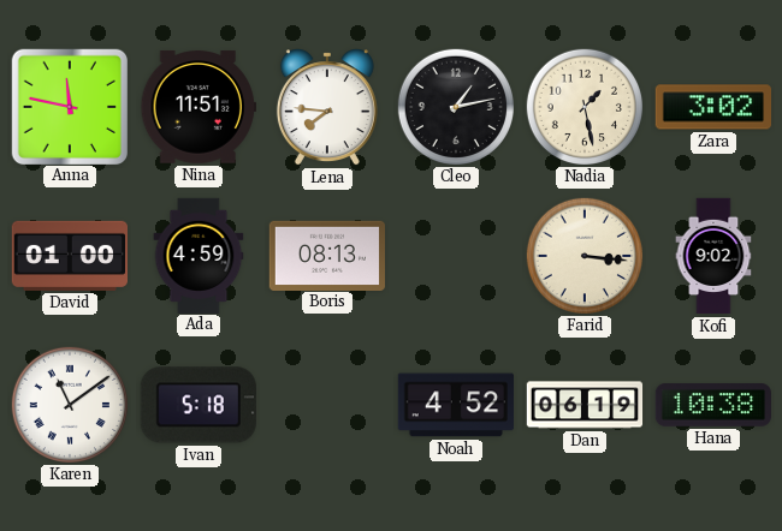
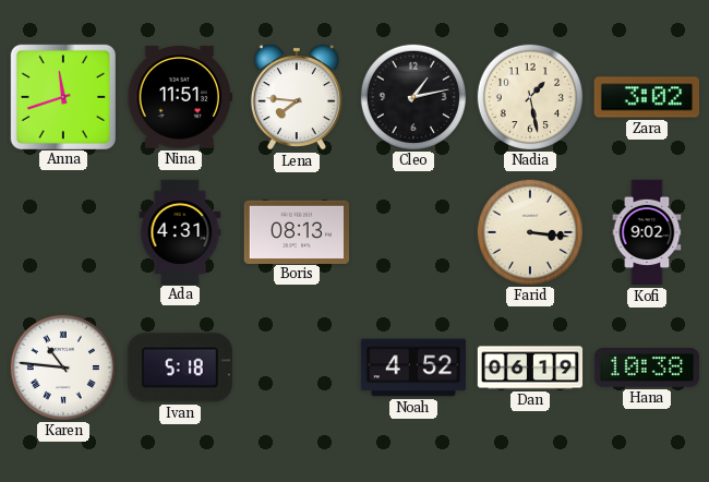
Anna: 11:47 -> 11:42 (62, 96)
David: 01:00 -> none (69, 256)
Ada: 4:59 -> 4:31 (180, 231)
Karen: 11:09 -> 10:46 (62, 366)
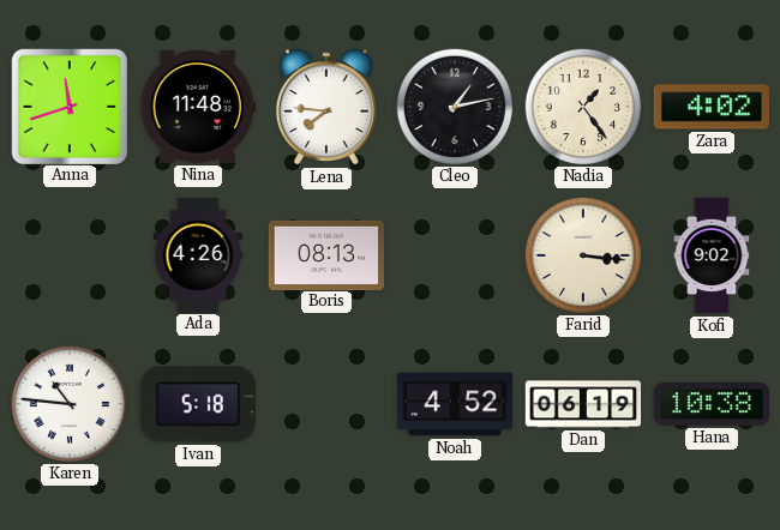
Nina: 11:51 -> 11:48 (197, 107)
Nadia: 1:28 -> 1:24 (582, 106)
Zara: 3:02 -> 4:02 (710, 107)
Ada: 4:31 -> 4:26 (198, 254)
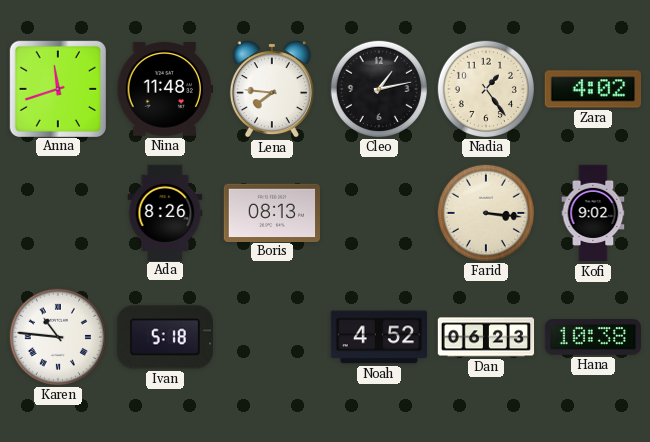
Ada: 4:26 -> 8:26 (165, 212)
Dan: 06:19 -> 06:23 (486, 337)
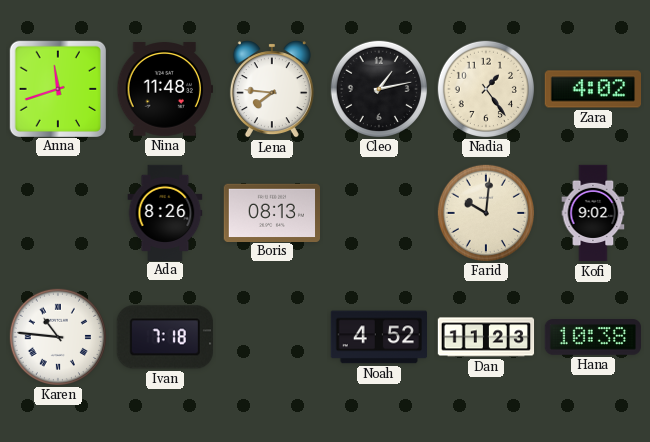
Farid: 3:16 -> 10:01 (485, 212)
Ivan: 5:18 -> 7:18 (165, 337)
Dan: 06:23 -> 11:23 (486, 337)
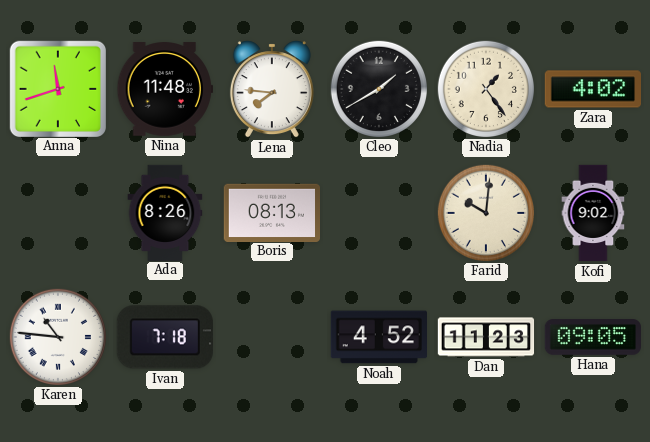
Cleo: 1:13 -> 1:40 (378, 88)
Hana: 10:38 -> 09:05 (592, 338)
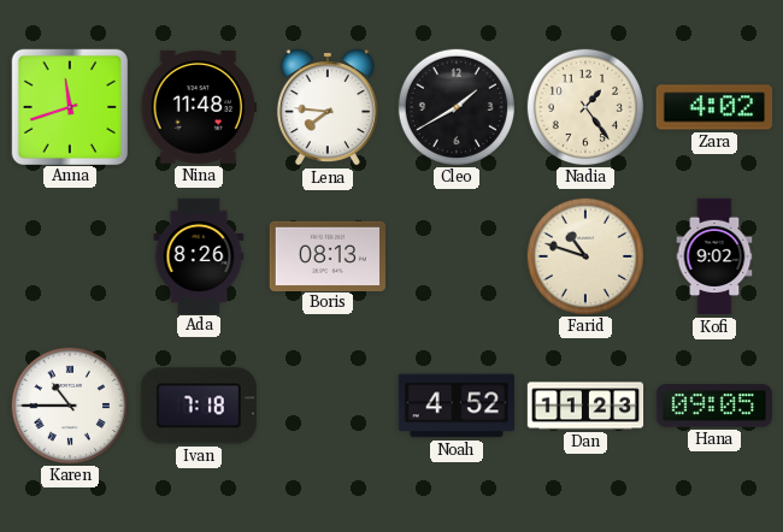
Farid: 10:01 -> 10:48 (584, 255)
Karen: 10:46 -> 10:45 (69, 404)
